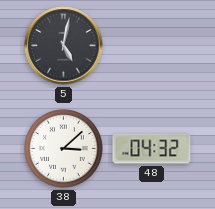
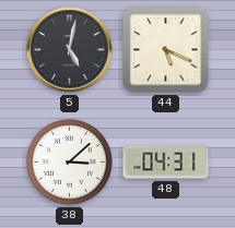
44: none -> 5:19 (166, 50)
48: 04:32 -> 04:31 (166, 163)
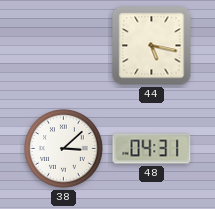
5: 5:02 -> none (70, 50)
44: 5:19 -> 5:17 (152, 46)
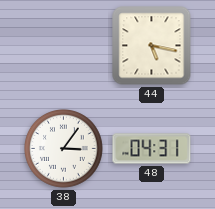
38: 3:08 -> 3:06 (64, 149)
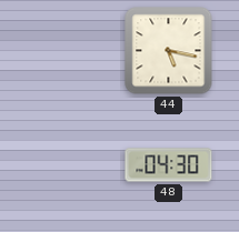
38: 3:06 -> none (64, 149)
48: 04:31 -> 04:30 (169, 165)
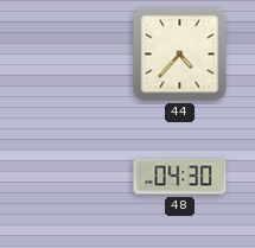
44: 5:17 -> 4:37 (180, 55)
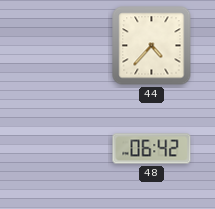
48: 04:30 -> 06:42 (152, 149)
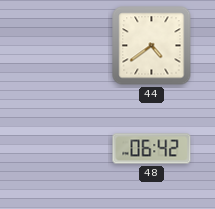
44: 4:37 -> 4:39 (152, 46)
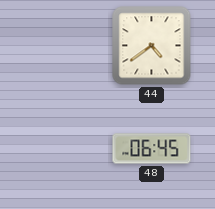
48: 06:42 -> 06:45 (152, 149)
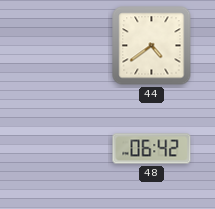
48: 06:45 -> 06:42 (152, 149)
